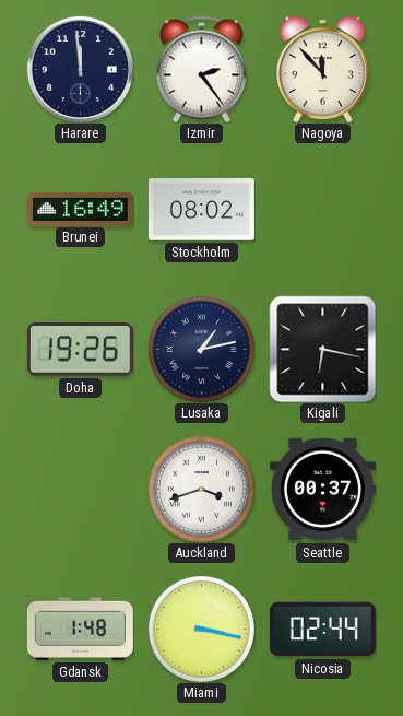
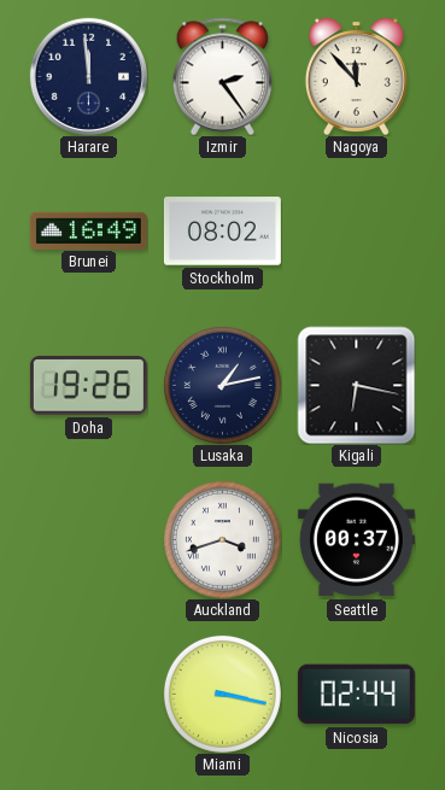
Gdansk: 1:48 -> none (80, 629)
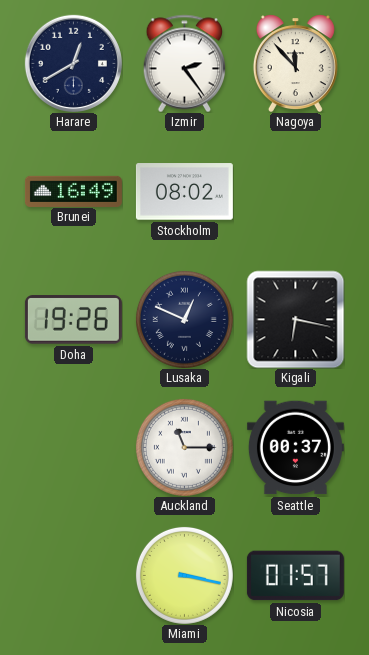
Harare: 11:59 -> 12:40 (73, 63)
Lusaka: 1:13 -> 12:49 (184, 319)
Auckland: 3:42 -> 11:15 (184, 447)
Nicosia: 02:44 -> 01:57 (295, 576)
